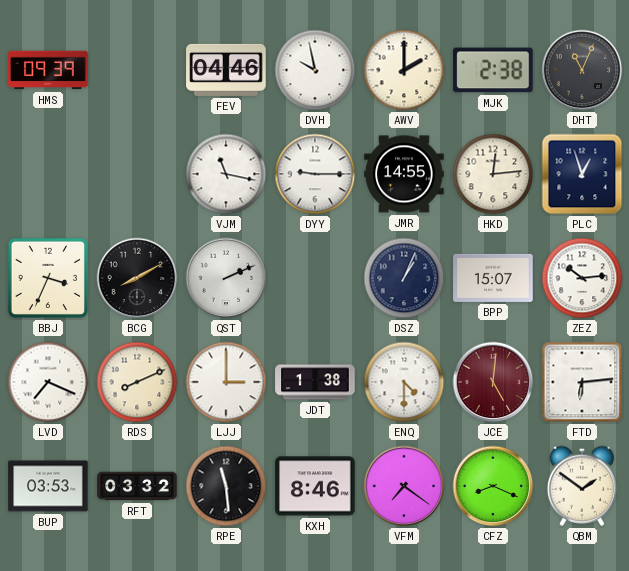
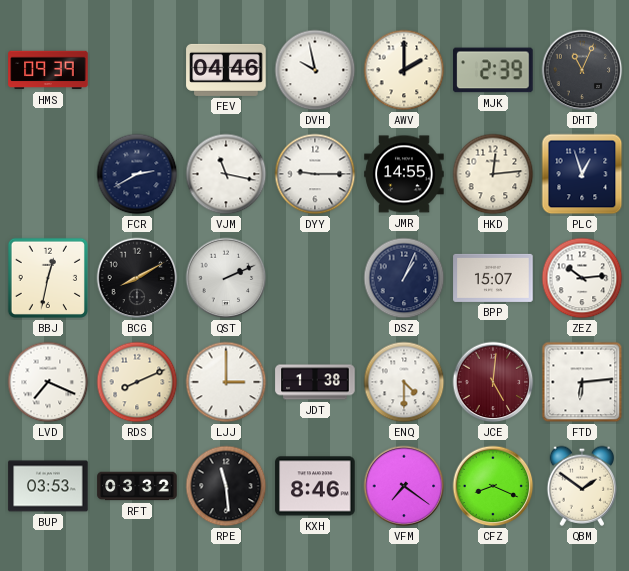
MJK: 2:38 -> 2:39 (493, 70)
FCR: none -> 2:40 (137, 174)
BBJ: 3:34 -> 12:32 (48, 278)
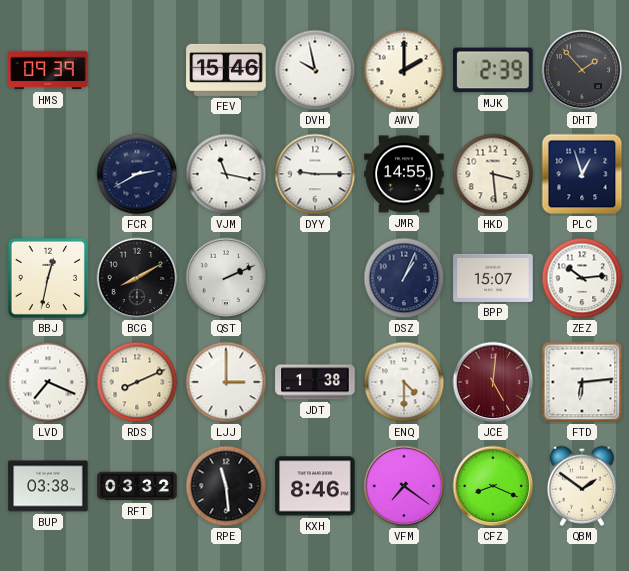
FEV: 04:46 -> 15:46 (226, 70)
DHT: 11:04 -> 1:53 (582, 70)
HKD: 12:14 -> 3:29 (493, 174)
BUP: 03:53 -> 03:38 (48, 486)
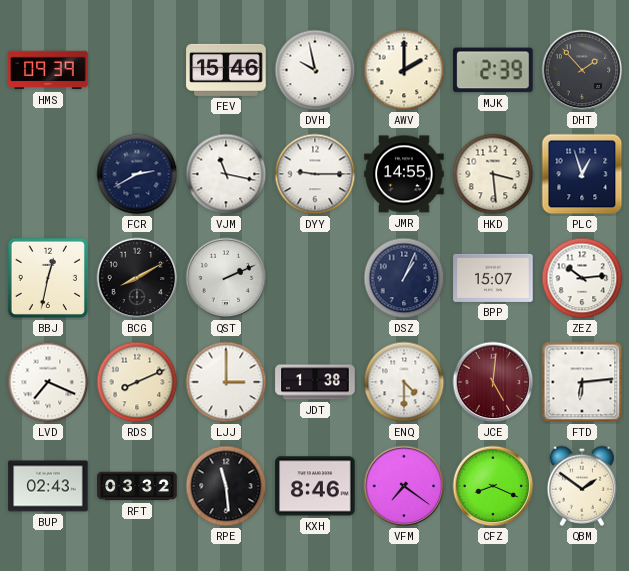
BUP: 03:38 -> 02:43 (48, 486)
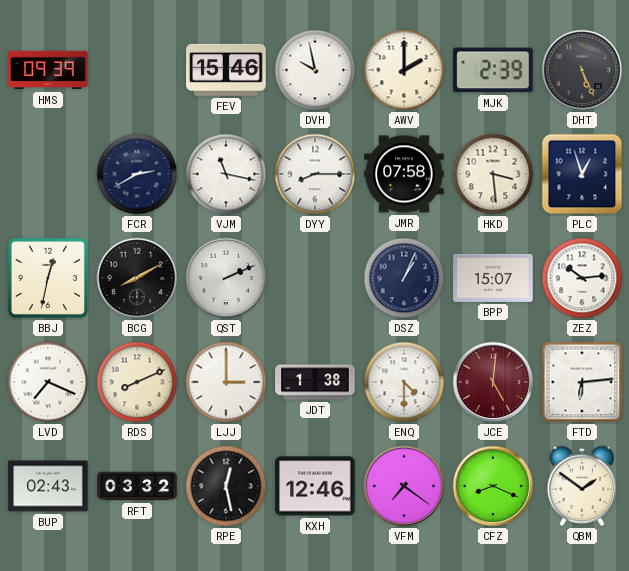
DHT: 1:53 -> 5:26 (582, 70)
DYY: 9:15 -> 8:15 (315, 174)
JMR: 14:55 -> 07:58 (404, 174)
RPE: 11:29 -> 12:28 (226, 486)
KXH: 8:46 -> 12:46 (315, 486)
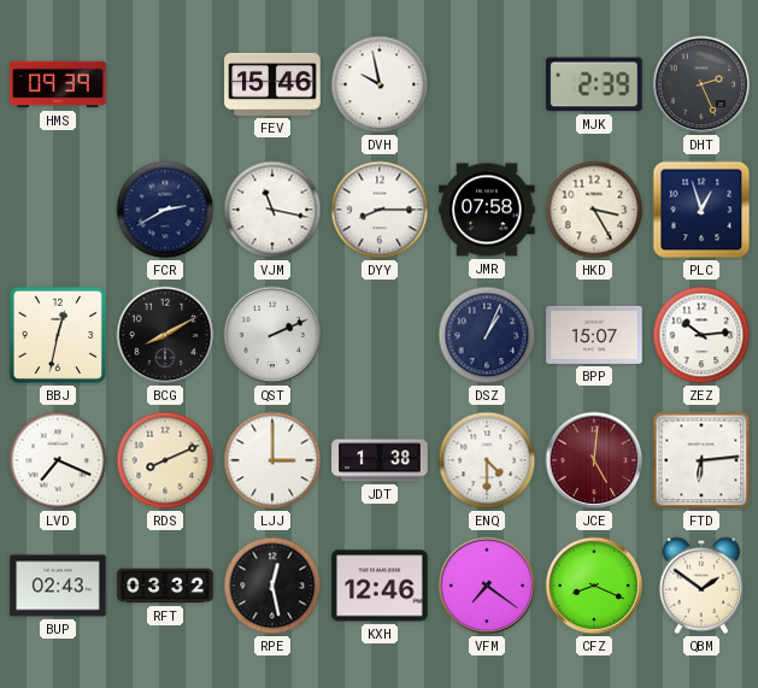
AWV: 2:00 -> none (404, 70)
DHT: 5:26 -> 2:26 (701, 84)
HKD: 3:29 -> 3:25 (594, 210)
